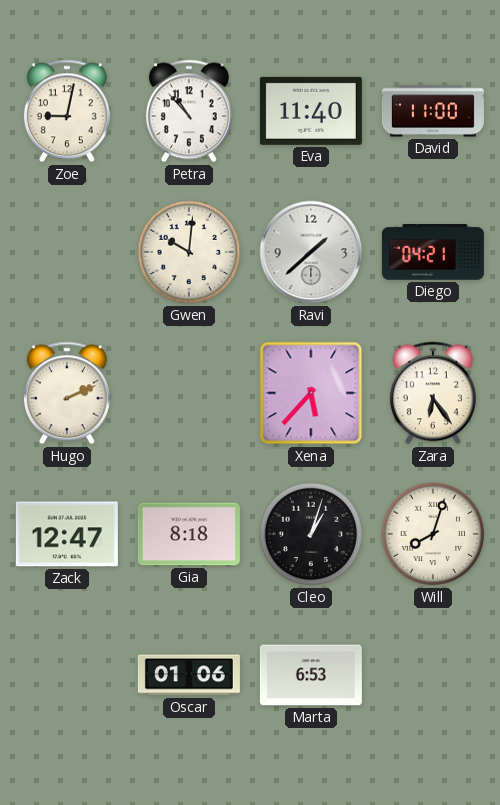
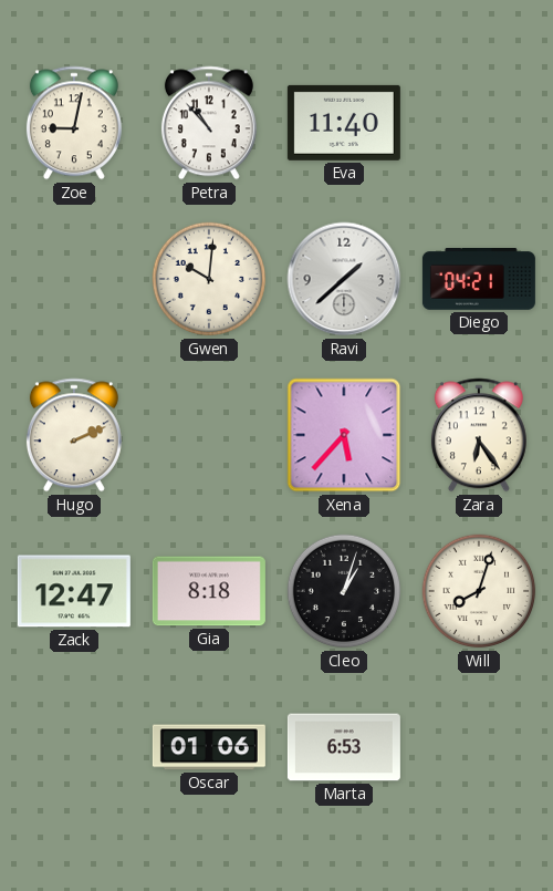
David: 11:00 -> none (433, 111)
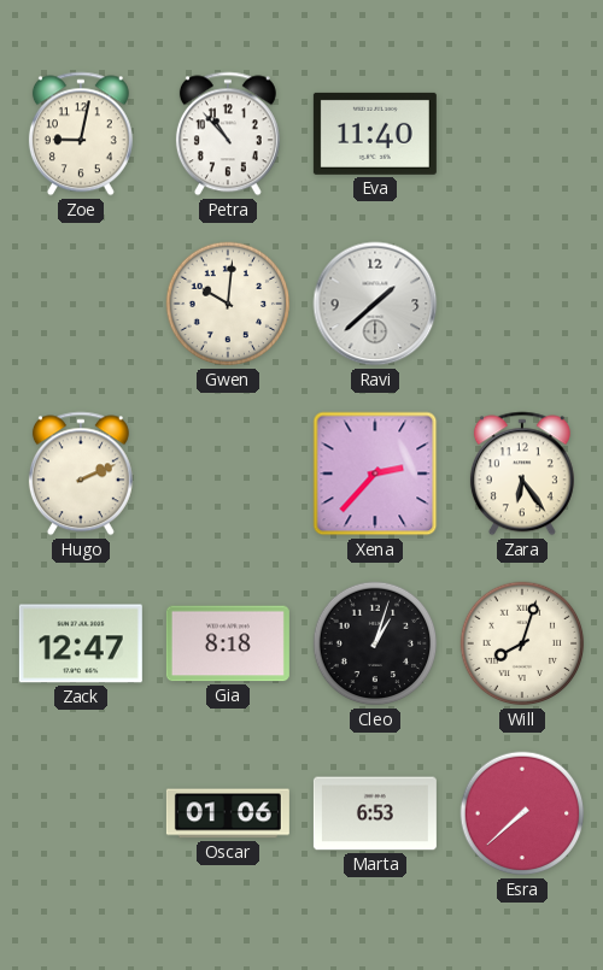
Diego: 04:21 -> none (479, 280)
Xena: 5:37 -> 2:37 (375, 474)
Esra: none -> 7:38 (522, 813)
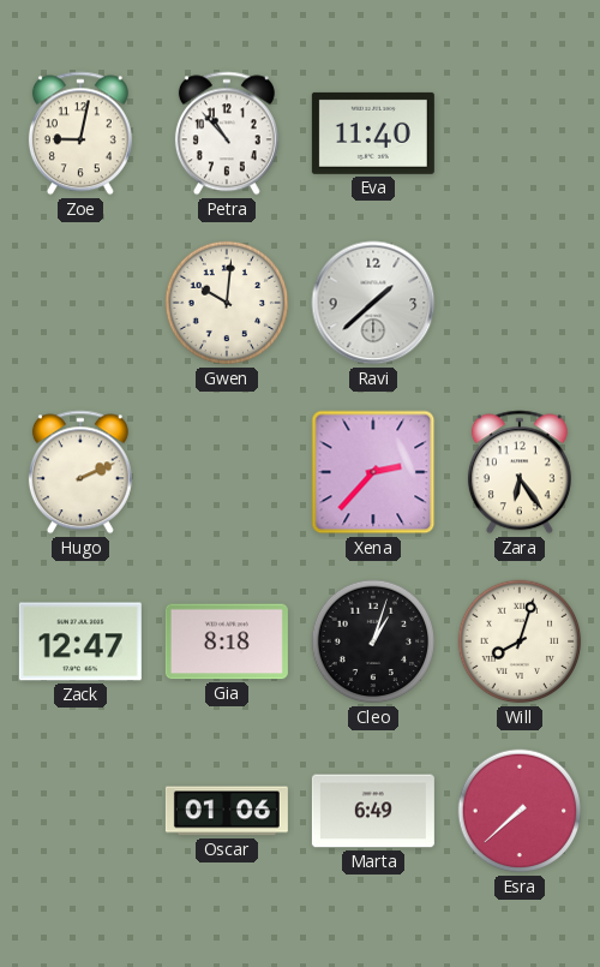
Marta: 6:53 -> 6:49 (373, 811)
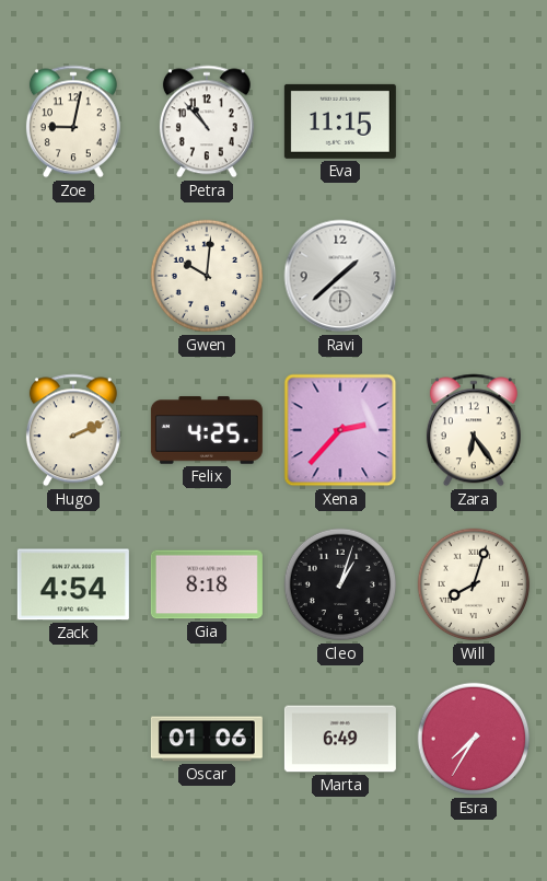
Eva: 11:40 -> 11:15 (340, 121)
Felix: none -> 4:25 (207, 430)
Zack: 12:47 -> 4:54 (73, 584)
Esra: 7:38 -> 7:35 (474, 739)
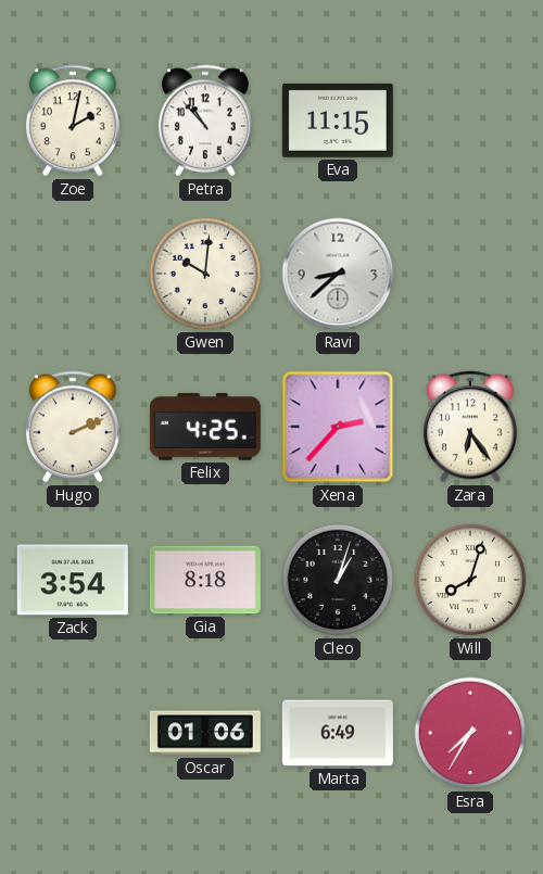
Zoe: 9:02 -> 2:02 (73, 121)
Ravi: 1:38 -> 8:38 (338, 274)
Zack: 4:54 -> 3:54 (73, 580)
